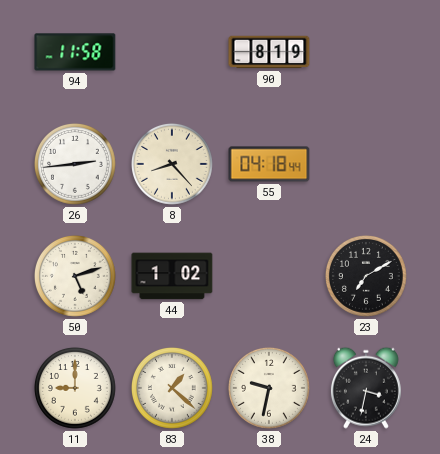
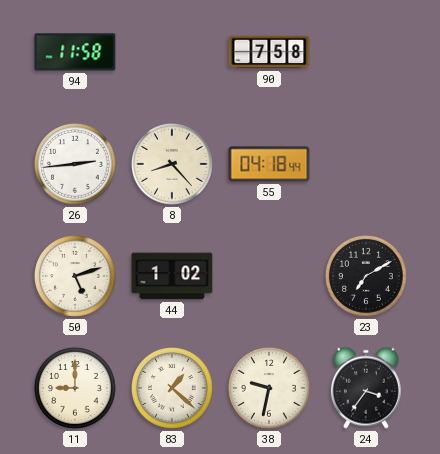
90: 8:19 -> 7:58 (269, 52)
24: 3:32 -> 3:36 (366, 388)
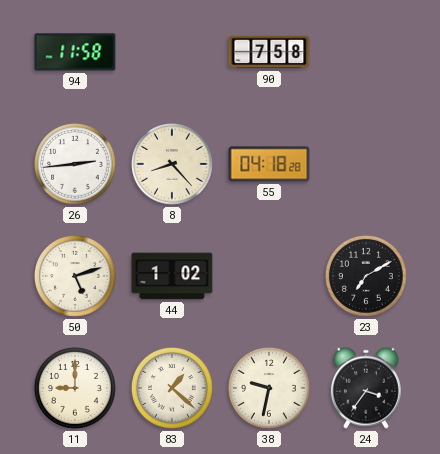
55: 04:18:44 -> 04:18:28 (269, 164)
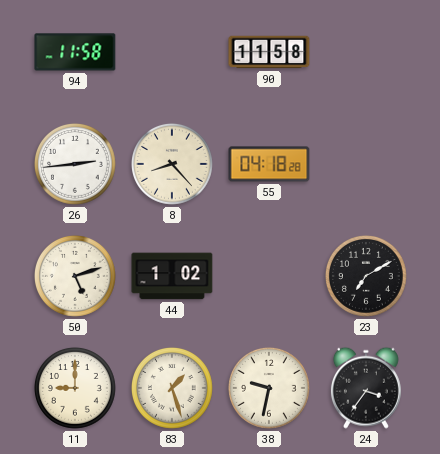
90: 7:58 -> 11:58 (269, 52)
83: 1:22 -> 1:27 (172, 388)
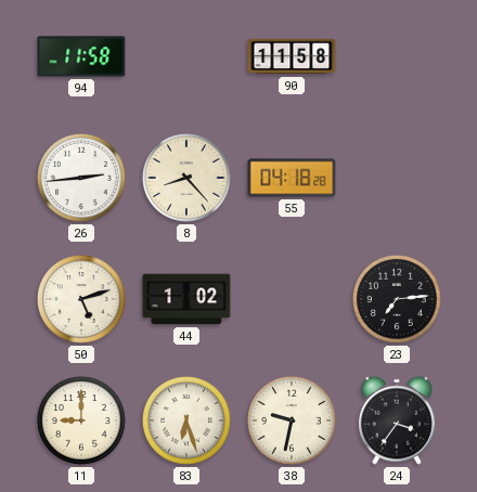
23: 7:10 -> 7:14 (397, 299)
83: 1:27 -> 6:27 (186, 420)
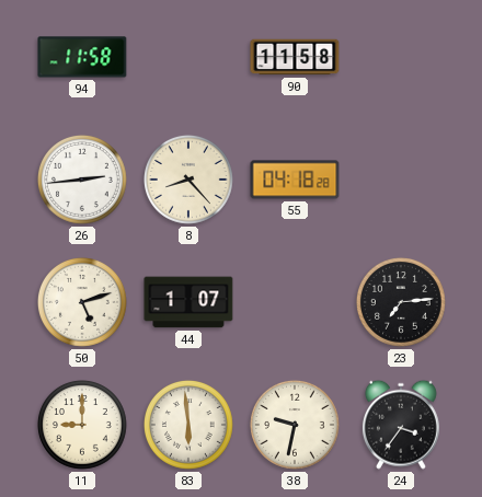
44: 1:02 -> 1:07 (188, 302)
83: 6:27 -> 5:59 (188, 425)
